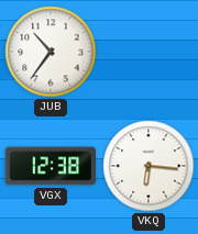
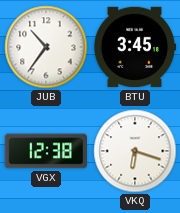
BTU: none -> 3:45 (135, 47)
VKQ: 6:16 -> 6:18 (135, 151)
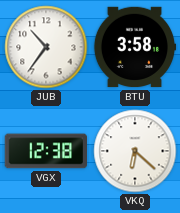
BTU: 3:45 -> 3:58 (135, 47)
VKQ: 6:18 -> 6:22 (135, 151)
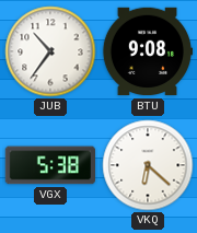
BTU: 3:58 -> 9:08 (148, 51)
VGX: 12:38 -> 5:38 (50, 165)
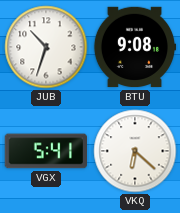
JUB: 10:36 -> 10:33 (46, 47)
VGX: 5:38 -> 5:41 (46, 151)
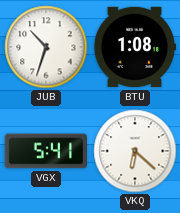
BTU: 9:08 -> 1:08 (135, 47)
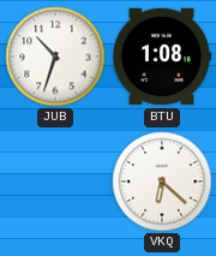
VGX: 5:41 -> none (46, 151)
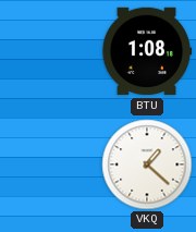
JUB: 10:33 -> none (55, 56)
VKQ: 6:22 -> 1:22 (147, 164)
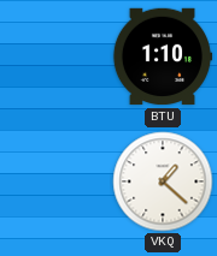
BTU: 1:08 -> 1:10 (163, 56)
